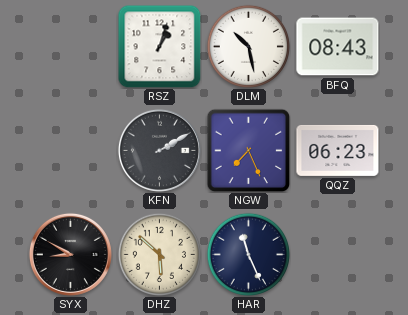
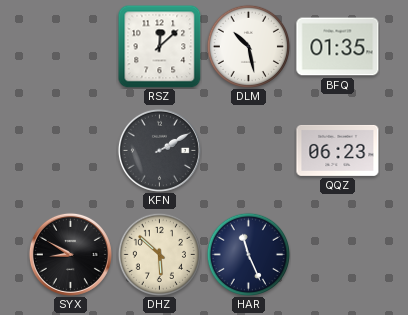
RSZ: 1:03 -> 12:08 (159, 46)
BFQ: 08:43 -> 01:35 (338, 47)
NGW: 7:26 -> none (248, 150)
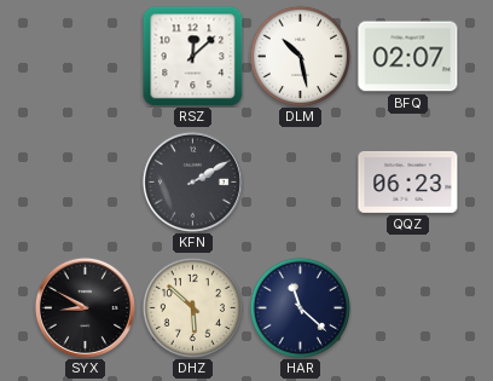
BFQ: 01:35 -> 02:07 (408, 57)
HAR: 11:26 -> 11:22 (300, 307)
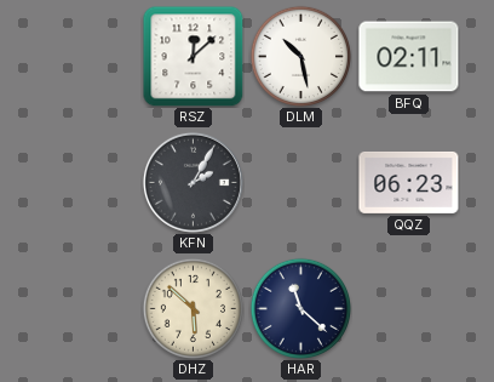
BFQ: 02:07 -> 02:11 (409, 57)
KFN: 2:10 -> 2:05 (193, 182)
SYX: 8:50 -> none (85, 307)
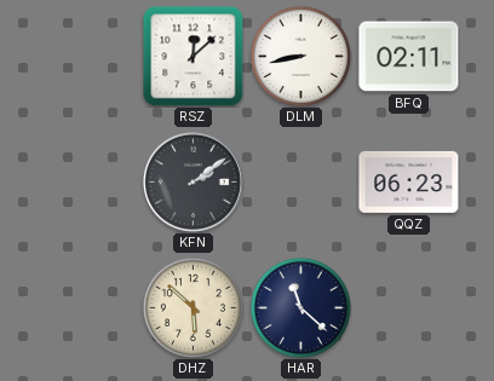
DLM: 10:28 -> 8:43 (300, 56)
KFN: 2:05 -> 2:09 (193, 181)
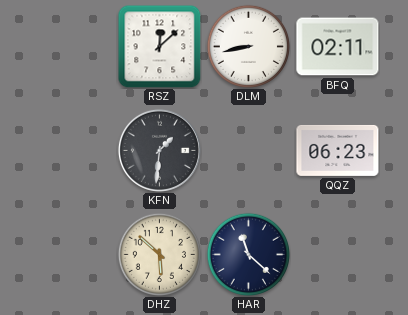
KFN: 2:09 -> 1:31 (159, 150)
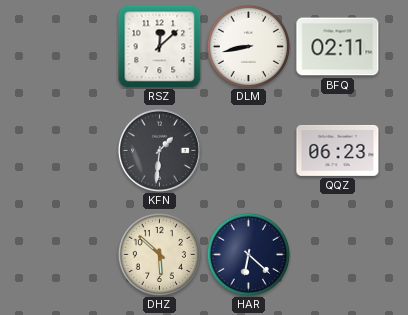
HAR: 11:22 -> 6:22 (248, 254)
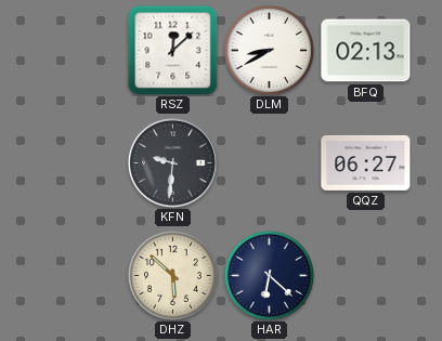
DLM: 8:43 -> 8:40 (269, 50)
BFQ: 02:11 -> 02:13 (366, 51)
KFN: 1:31 -> 9:31 (172, 162)
QQZ: 06:23 -> 06:27 (366, 162)
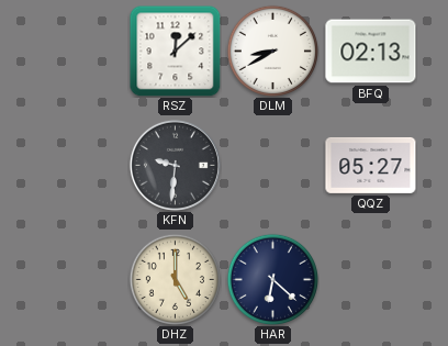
QQZ: 06:27 -> 05:27 (371, 165)
DHZ: 5:52 -> 5:00 (175, 279)
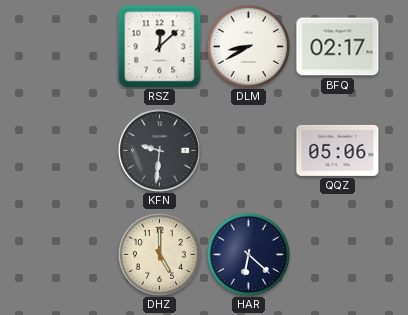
BFQ: 02:13 -> 02:17 (338, 47)
QQZ: 05:27 -> 05:06 (338, 150)
